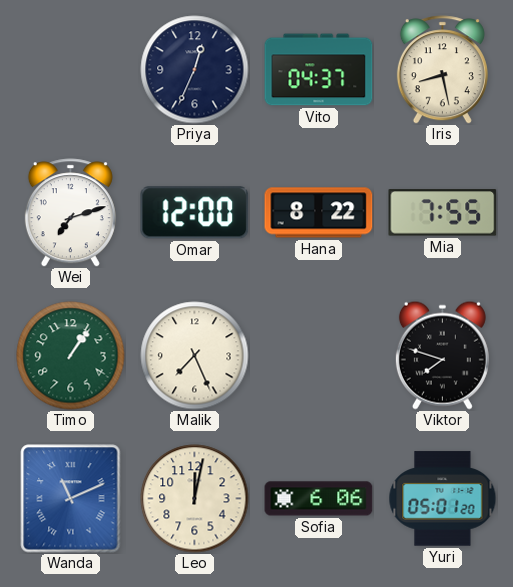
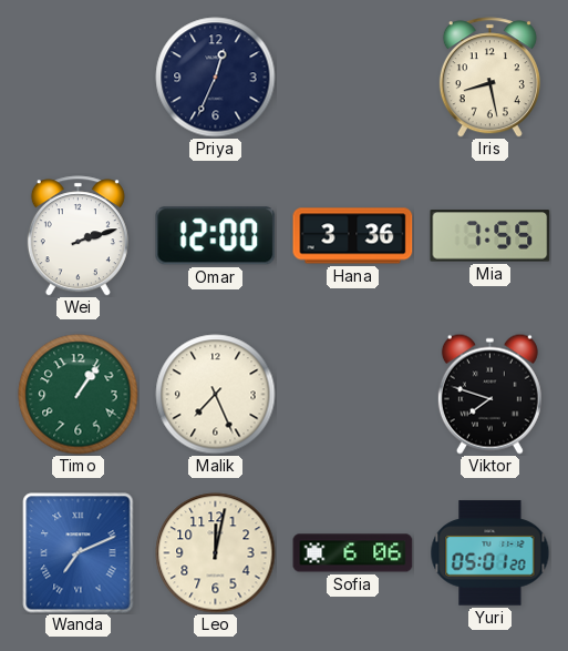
Vito: 04:37 -> none (319, 70)
Wei: 7:12 -> 2:12 (78, 236)
Hana: 8:22 -> 3:36 (353, 236)
Wanda: 11:11 -> 7:11 (79, 553)
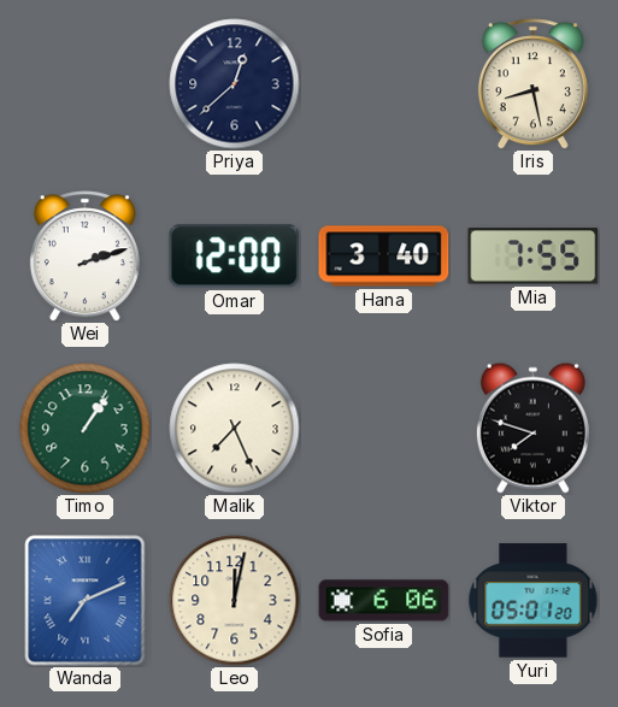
Priya: 12:34 -> 12:38 (235, 84)
Hana: 3:36 -> 3:40 (384, 257)
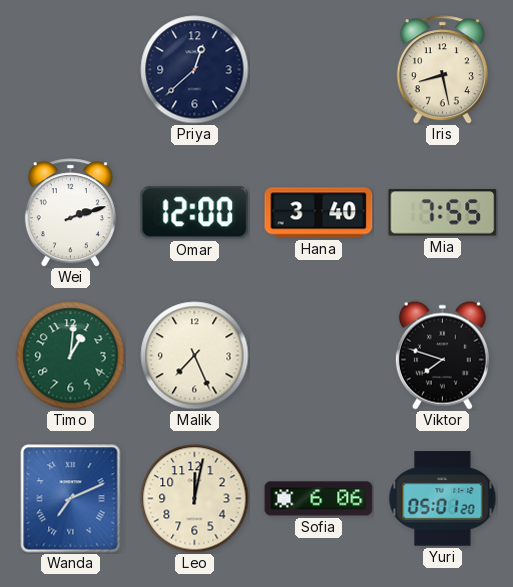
Timo: 1:06 -> 1:01 (71, 356)
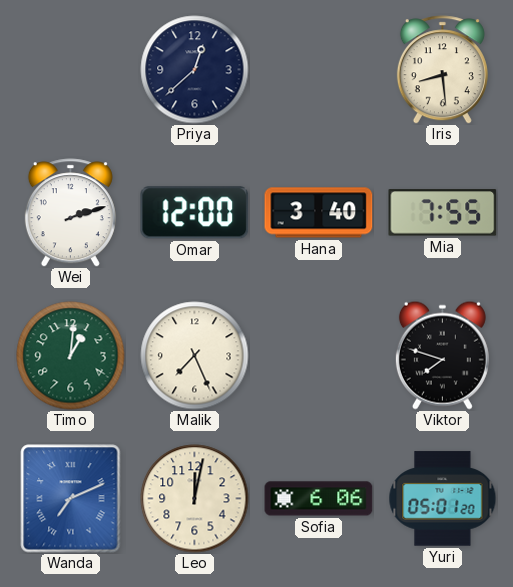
Iris: 8:28 -> 8:29 (442, 70)
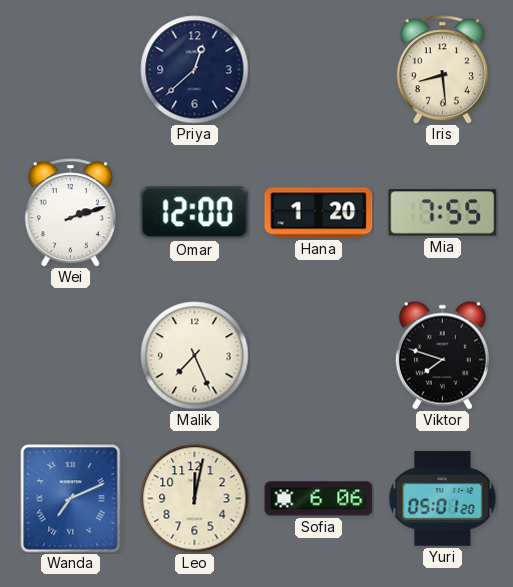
Hana: 3:40 -> 1:20 (319, 213)
Timo: 1:01 -> none (71, 356)
